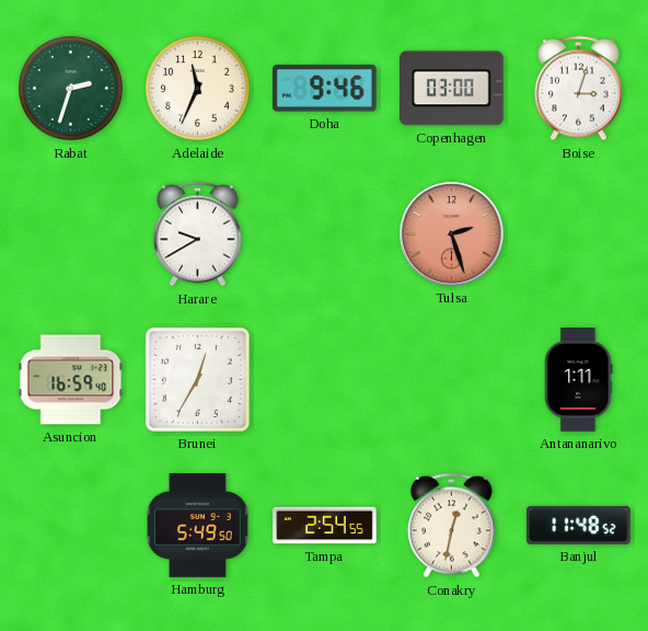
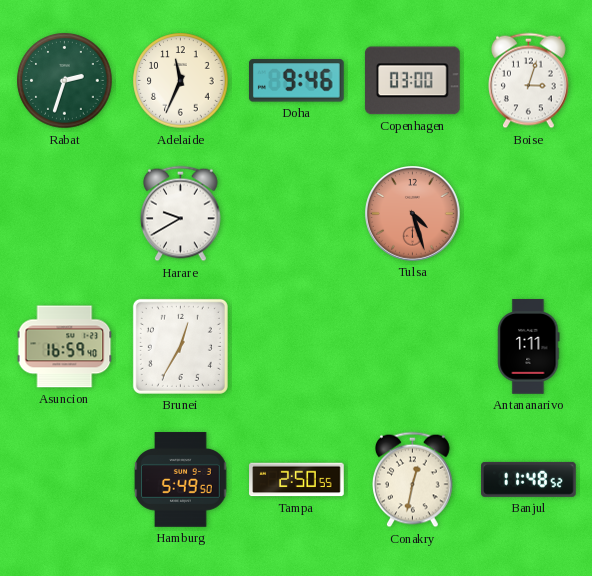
Tulsa: 2:27 -> 4:27 (413, 214)
Tampa: 2:54 -> 2:50 (297, 480)
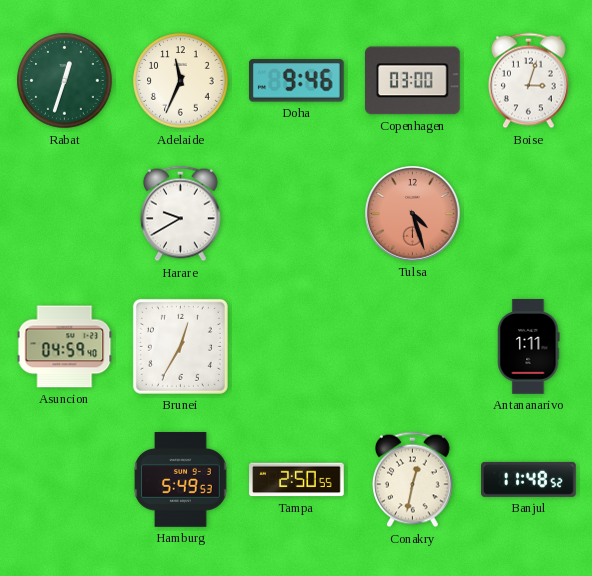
Rabat: 2:33 -> 12:33 (65, 81)
Asuncion: 16:59 -> 04:59 (65, 347)
Hamburg: 5:49:50 -> 5:49:53 (181, 480)
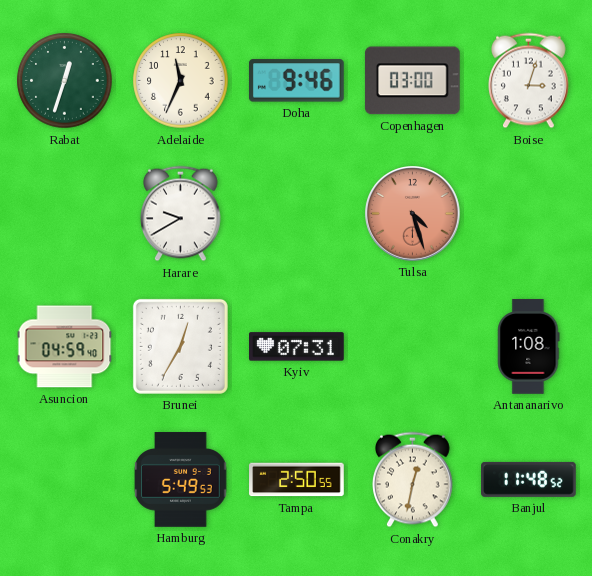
Kyiv: none -> 07:31 (297, 347)
Antananarivo: 1:11 -> 1:08 (529, 347)
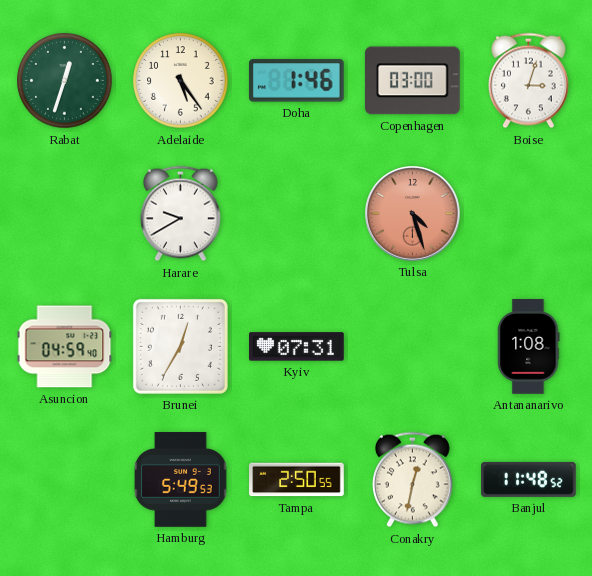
Adelaide: 11:34 -> 5:24 (181, 81)
Doha: 9:46 -> 1:46 (296, 81)
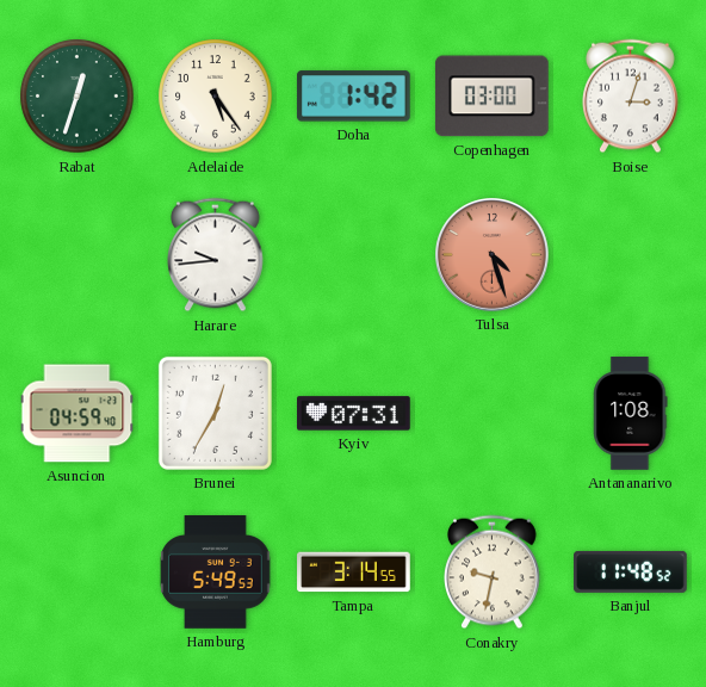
Doha: 1:46 -> 1:42 (353, 97)
Harare: 9:40 -> 9:44 (216, 255)
Tampa: 2:50 -> 3:14 (354, 572)
Conakry: 12:32 -> 9:32 (493, 572)
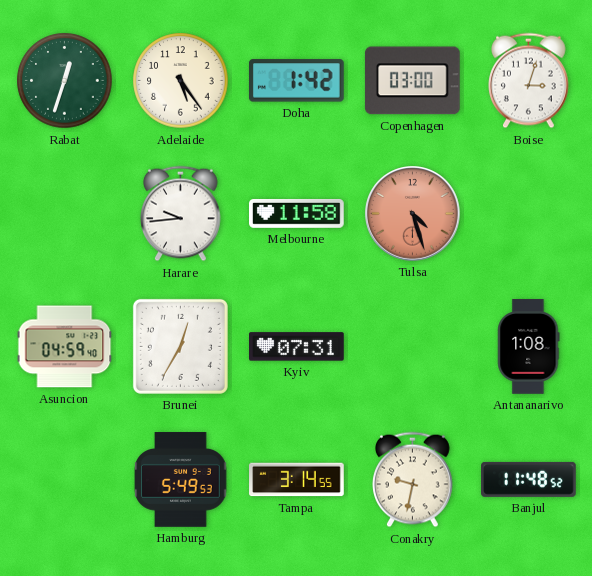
Melbourne: none -> 11:58 (297, 213)
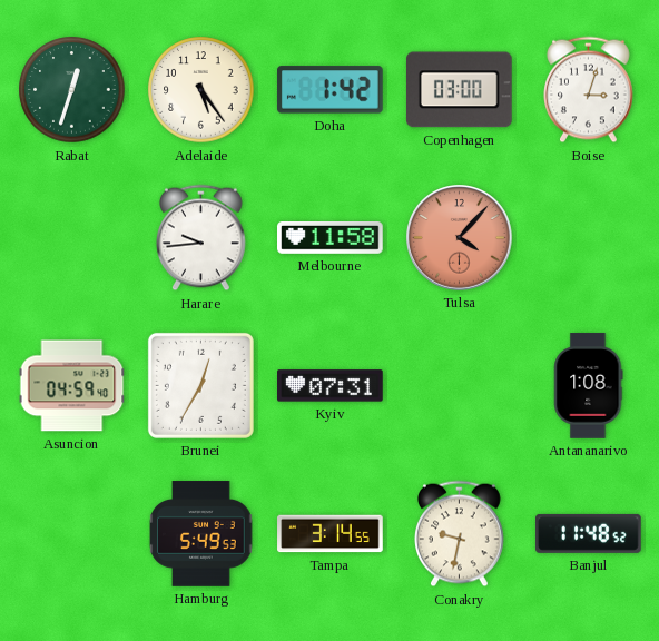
Tulsa: 4:27 -> 4:07 (460, 238)
